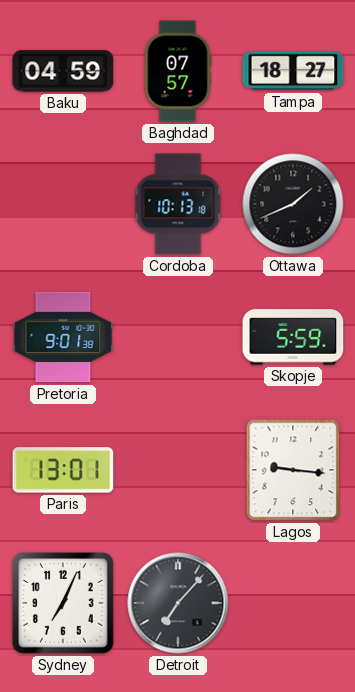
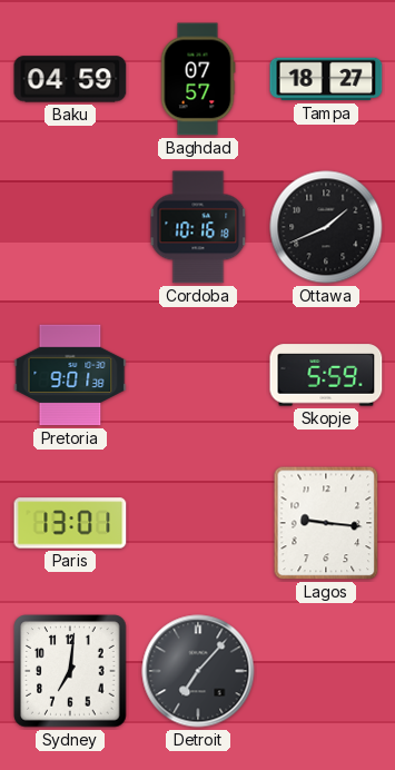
Cordoba: 10:13 -> 10:16 (198, 227)
Sydney: 7:04 -> 7:01 (70, 671)
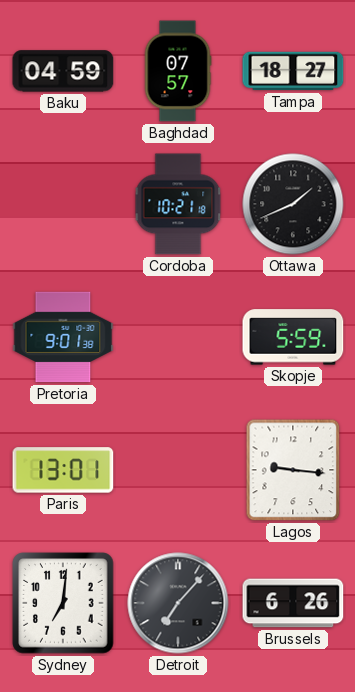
Cordoba: 10:16 -> 10:21 (178, 204)
Brussels: none -> 6:26 (293, 603)
